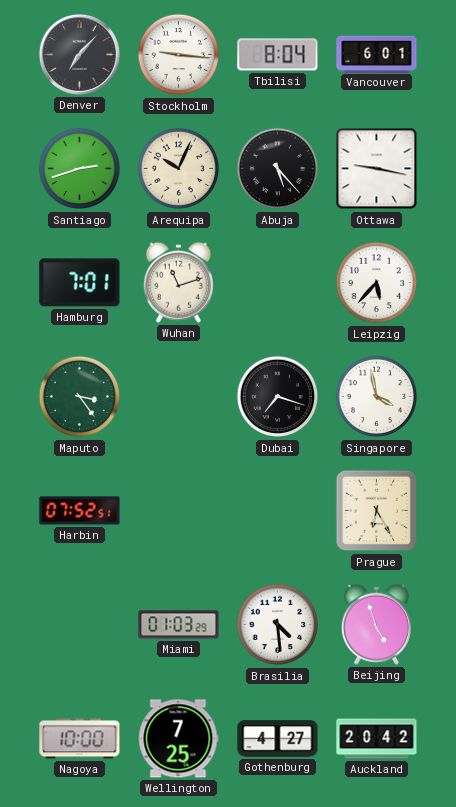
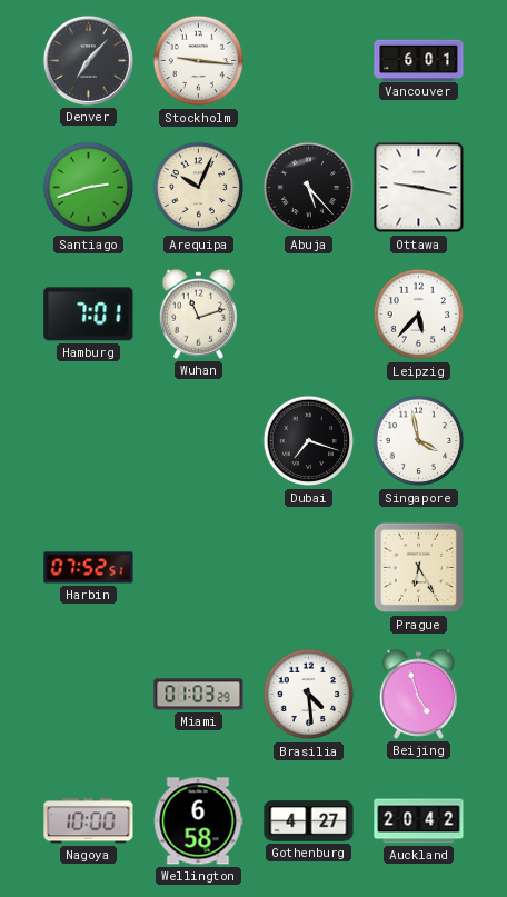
Tbilisi: 8:04 -> none (278, 55)
Maputo: 3:24 -> none (80, 397)
Wellington: 7:25 -> 6:58 (198, 821)
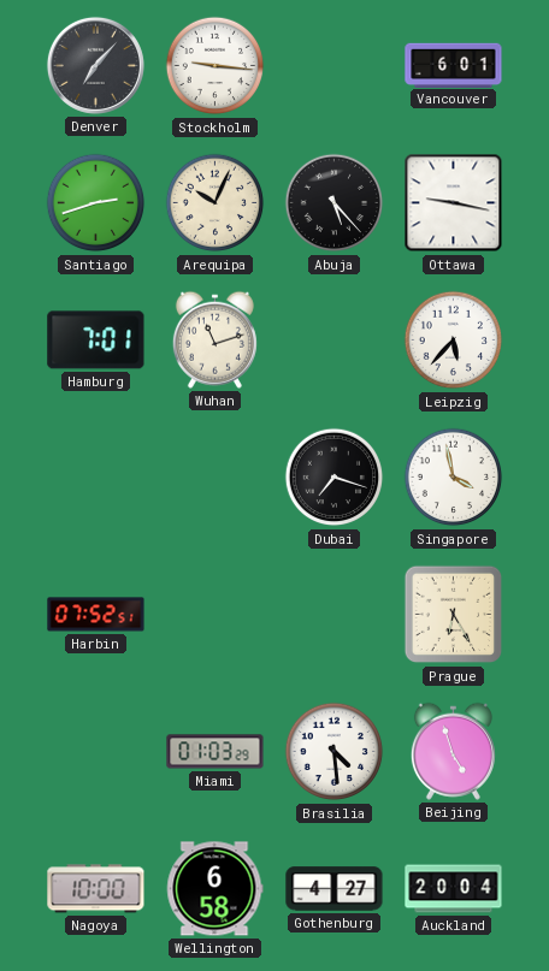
Auckland: 20:42 -> 20:04 (454, 889)
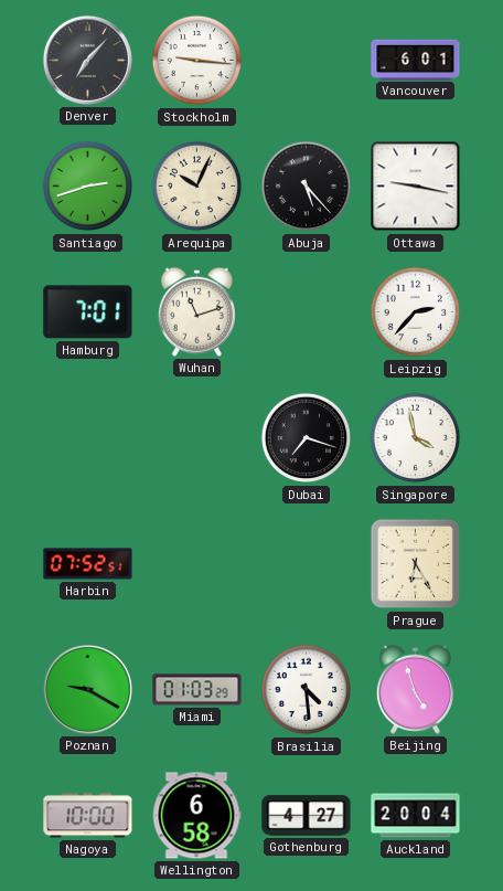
Leipzig: 5:37 -> 2:37 (416, 312)
Poznan: none -> 9:20 (87, 689)
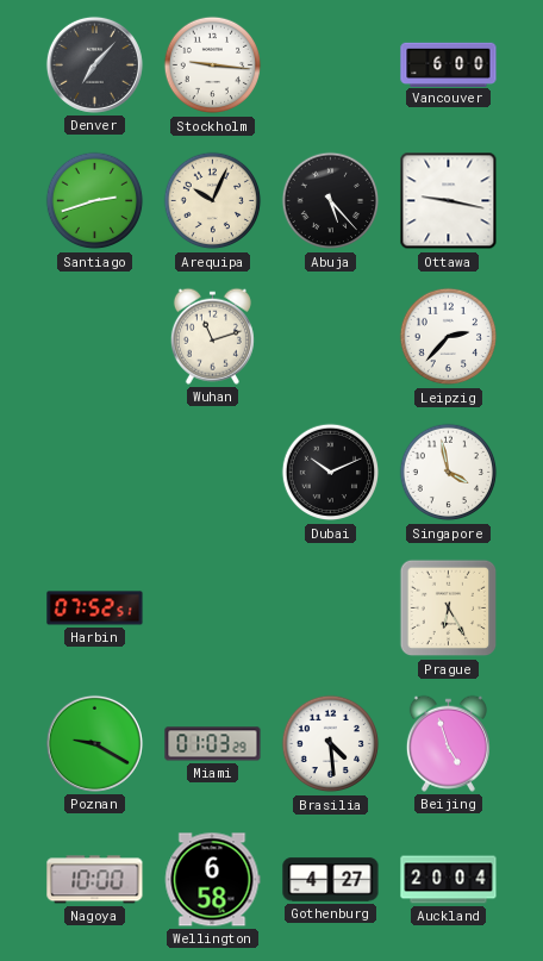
Vancouver: 6:01 -> 6:00 (449, 64)
Hamburg: 7:01 -> none (88, 312)
Dubai: 7:18 -> 10:11 (331, 473)
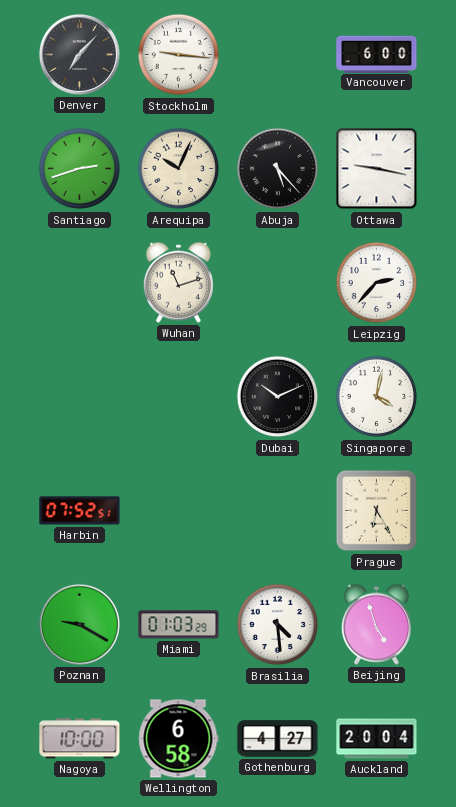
Singapore: 3:58 -> 4:02 (377, 397)
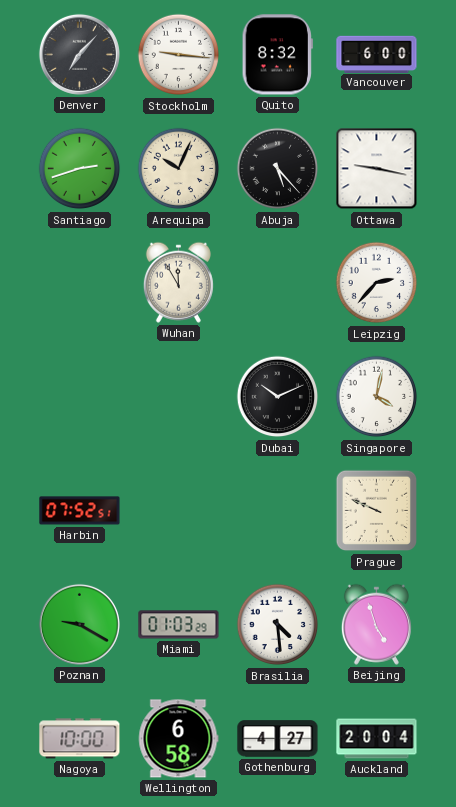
Quito: none -> 8:32 (277, 55)
Wuhan: 11:12 -> 11:55 (178, 282)
Prague: 6:25 -> 9:49 (377, 511)
